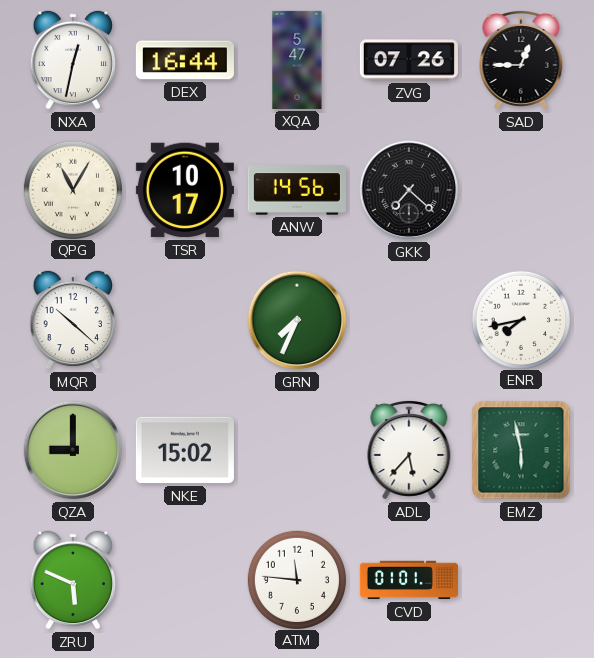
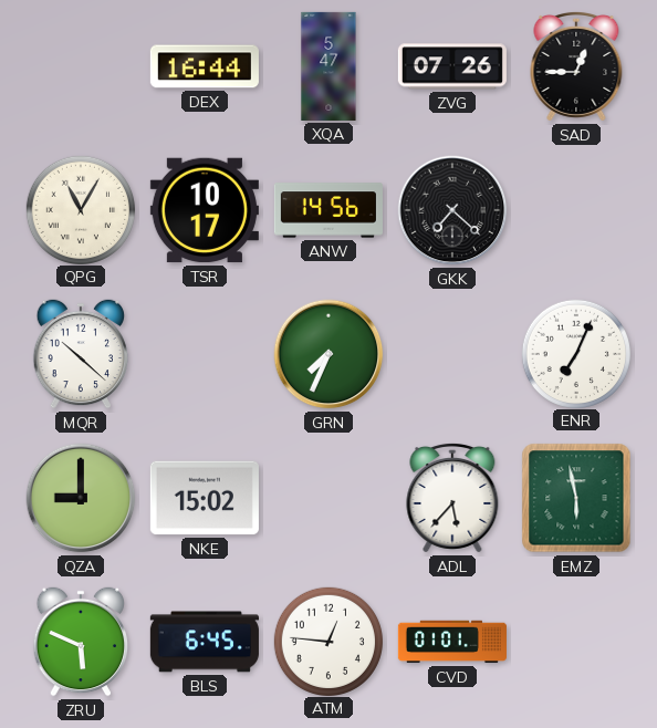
NXA: 12:32 -> none (73, 60)
ENR: 7:43 -> 7:04 (575, 353)
BLS: none -> 6:45 (205, 642)
ATM: 11:46 -> 12:46 (327, 641)
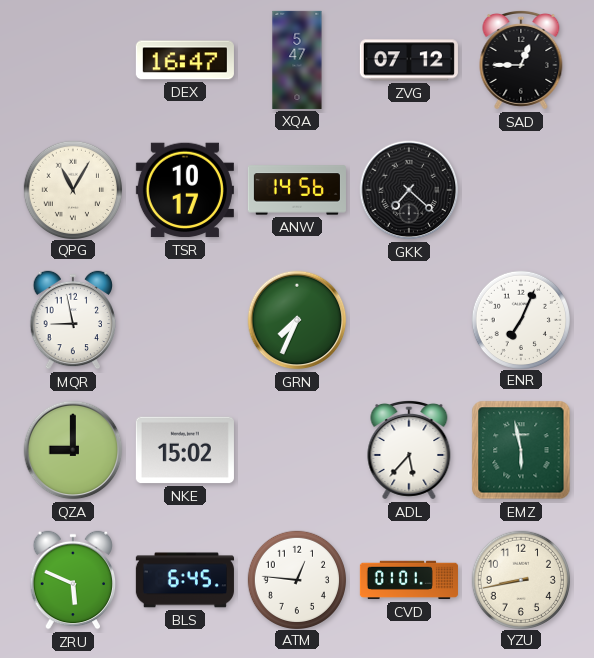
DEX: 16:44 -> 16:47 (185, 60)
ZVG: 07:26 -> 07:12 (409, 60)
MQR: 10:22 -> 8:58 (73, 320)
YZU: none -> 8:43 (520, 579)
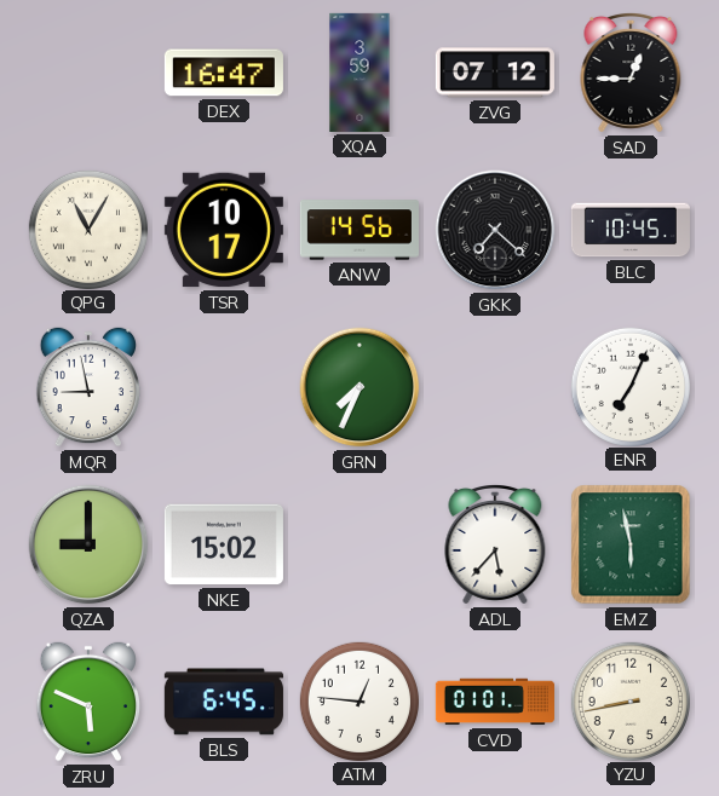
XQA: 5:47 -> 3:59 (359, 73)
BLC: none -> 10:45 (631, 230)
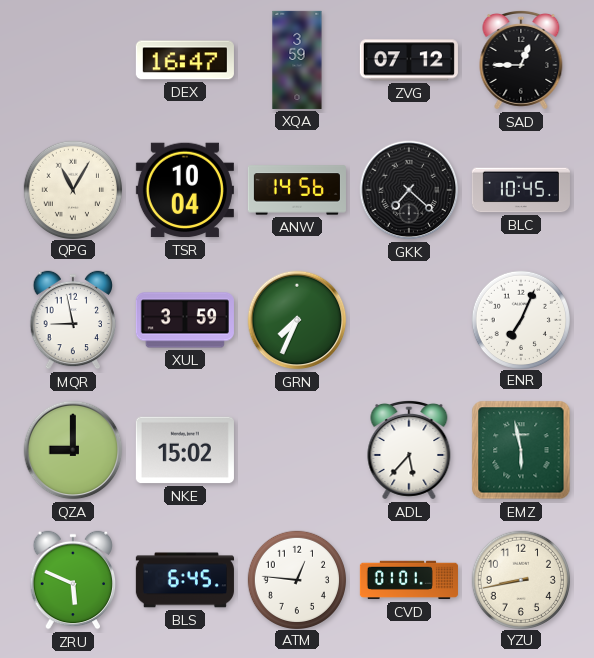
TSR: 10:17 -> 10:04 (185, 190)
XUL: none -> 3:59 (185, 320)
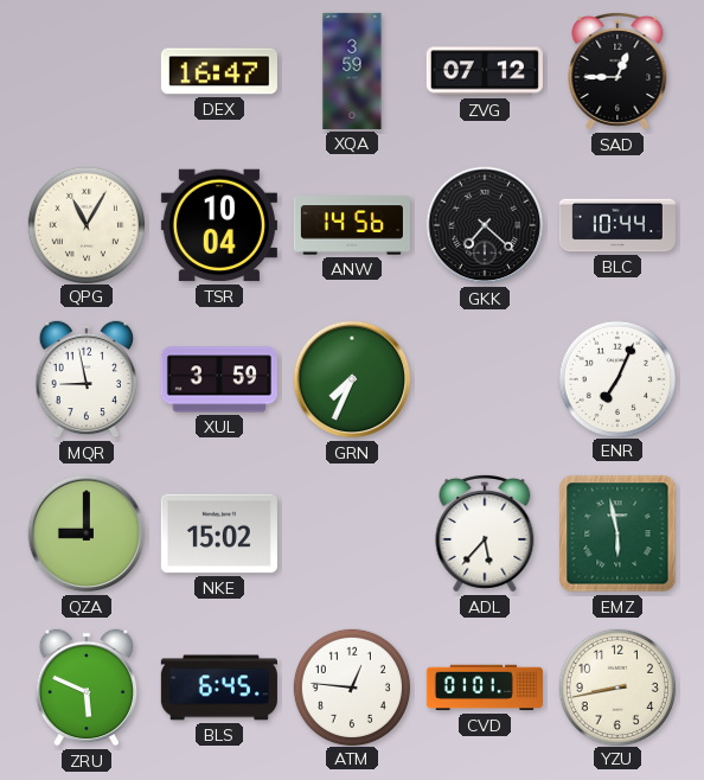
BLC: 10:45 -> 10:44 (617, 225)
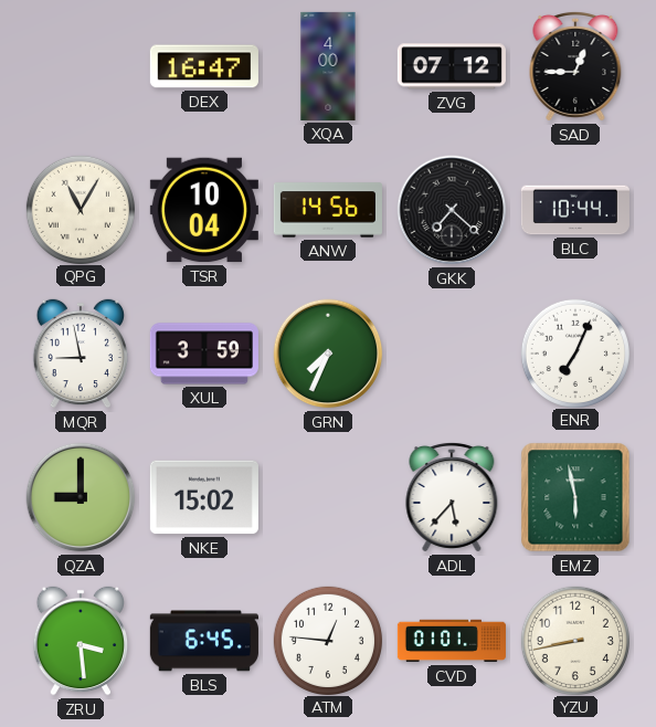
XQA: 3:59 -> 4:00 (328, 66)
ZRU: 5:49 -> 3:29 (81, 641)
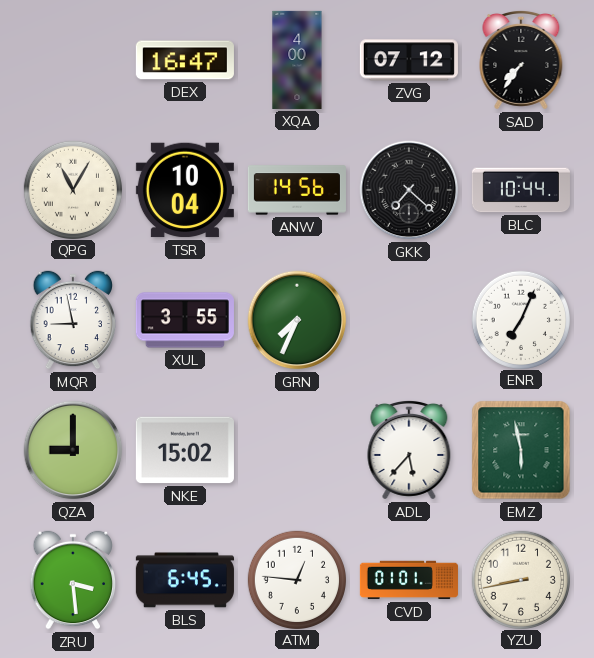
SAD: 12:45 -> 7:36 (521, 60)
XUL: 3:59 -> 3:55 (185, 320)
